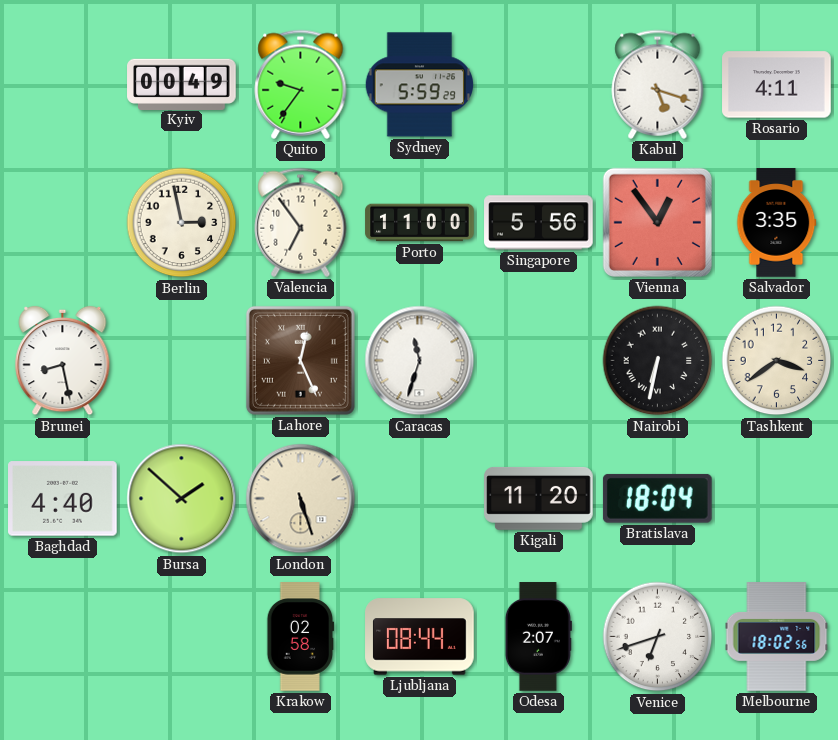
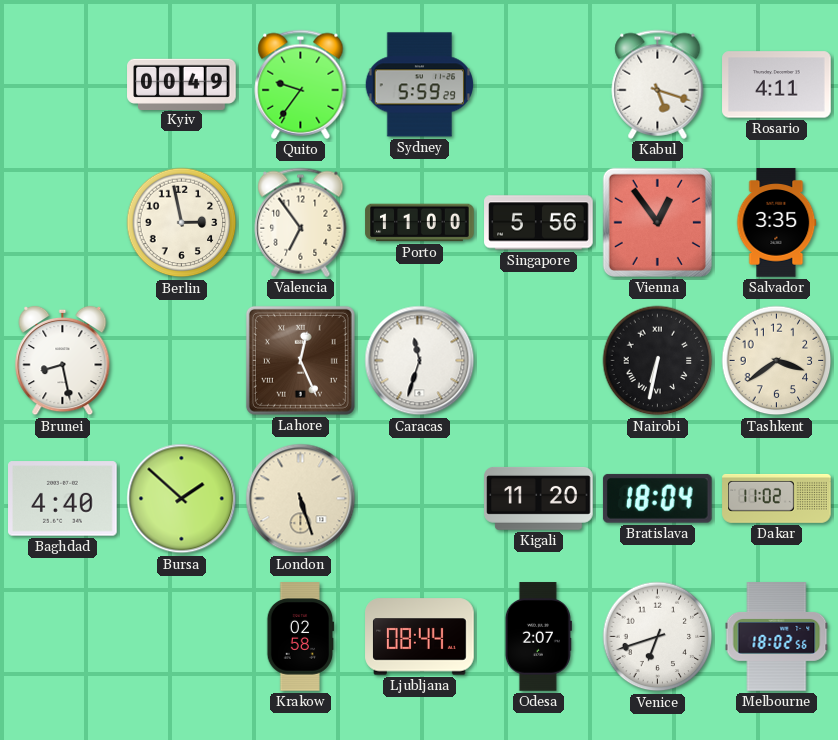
Dakar: none -> 11:02 (777, 498)
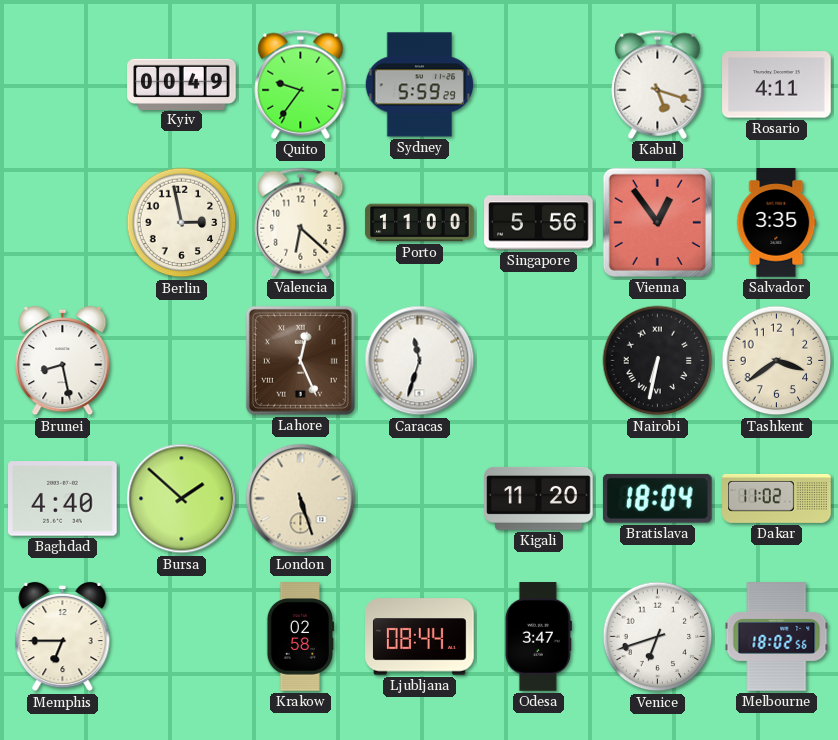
Valencia: 6:54 -> 6:22 (301, 222)
Memphis: none -> 6:45 (63, 637)
Odesa: 2:07 -> 3:47 (538, 637)
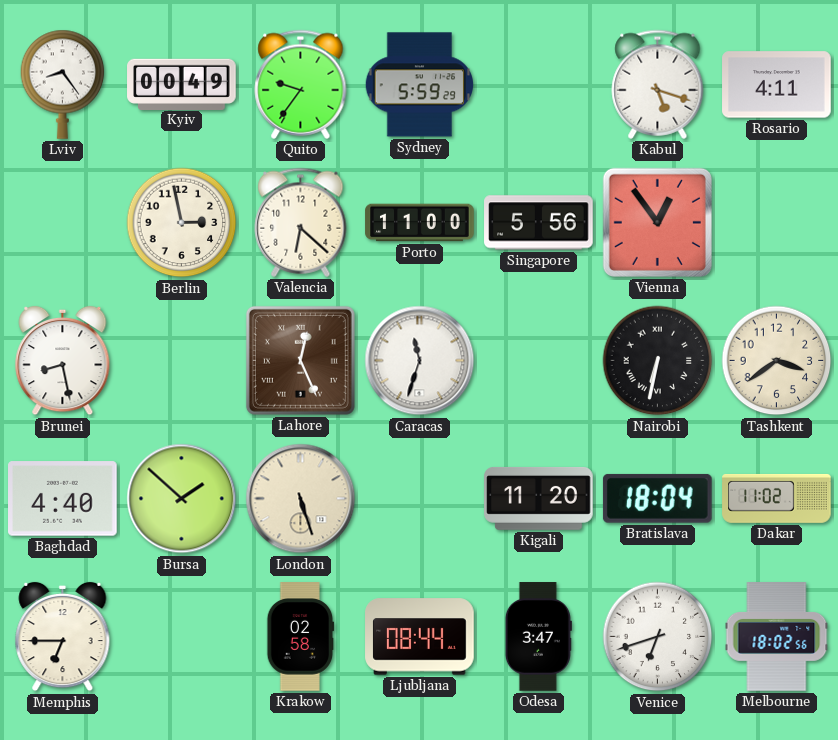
Lviv: none -> 8:24 (63, 84)
Salvador: 3:35 -> none (777, 223)
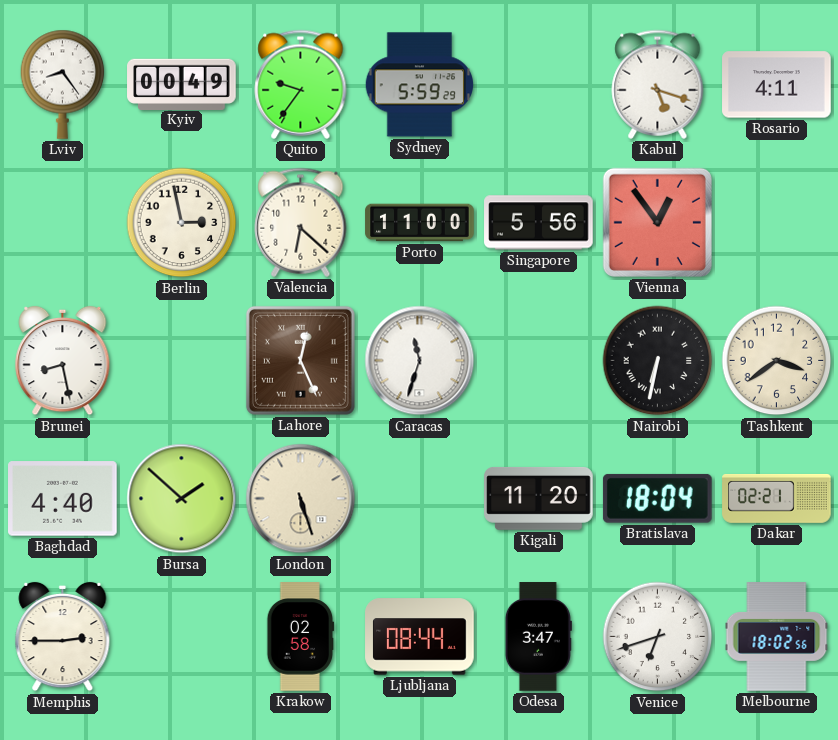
Dakar: 11:02 -> 02:21 (777, 498)
Memphis: 6:45 -> 2:45 (63, 637)
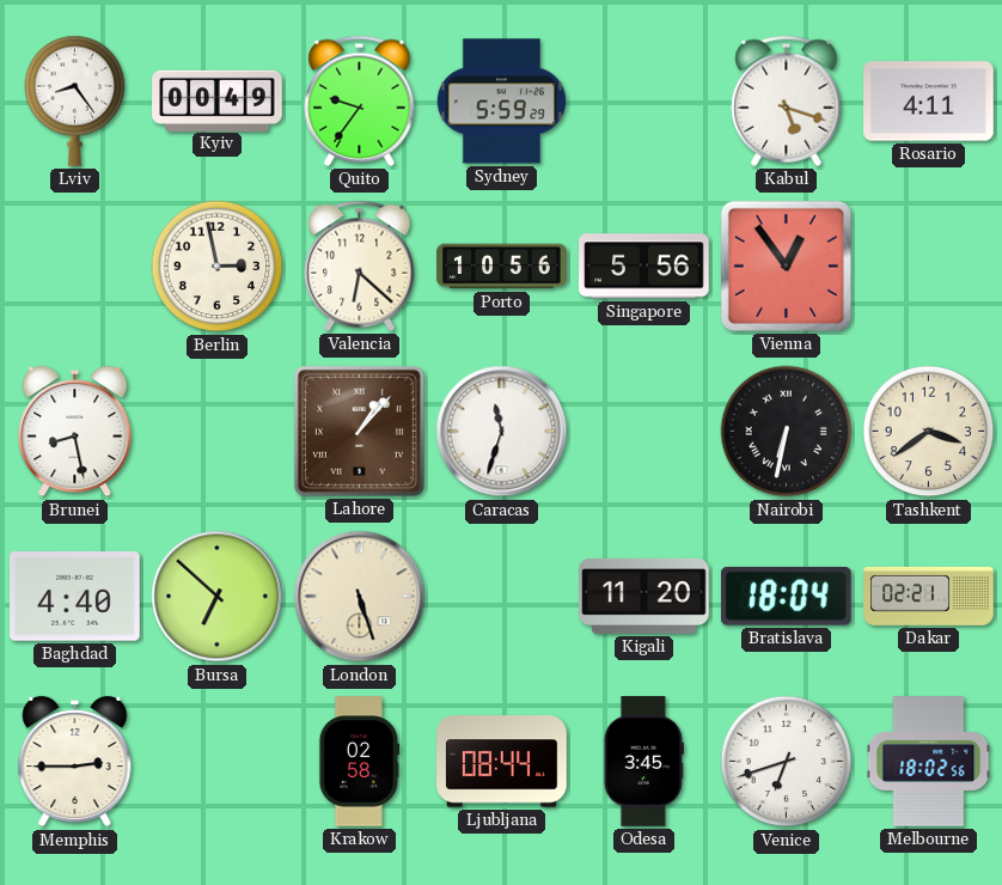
Porto: 11:00 -> 10:56 (502, 267)
Lahore: 12:26 -> 1:07 (359, 431)
Bursa: 1:52 -> 6:52 (218, 597)
Odesa: 3:47 -> 3:45 (643, 762)
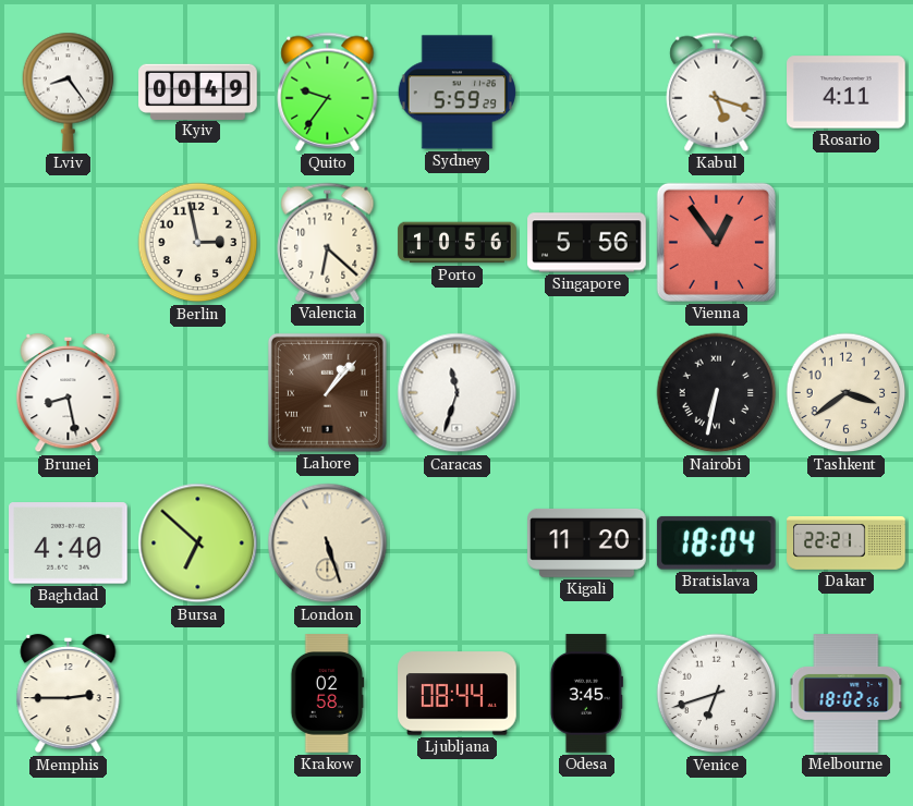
Dakar: 02:21 -> 22:21 (847, 542)
